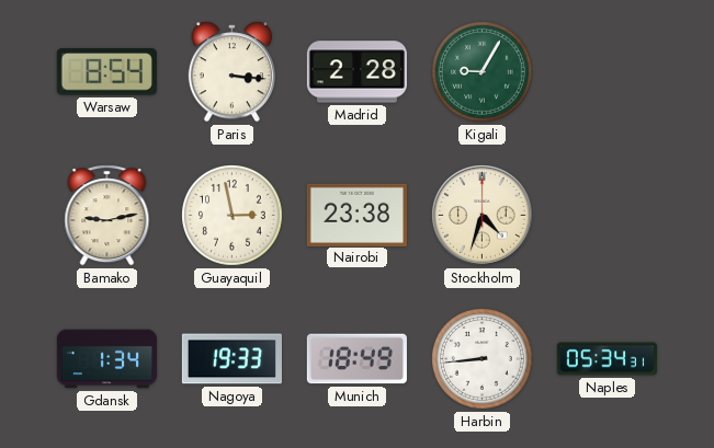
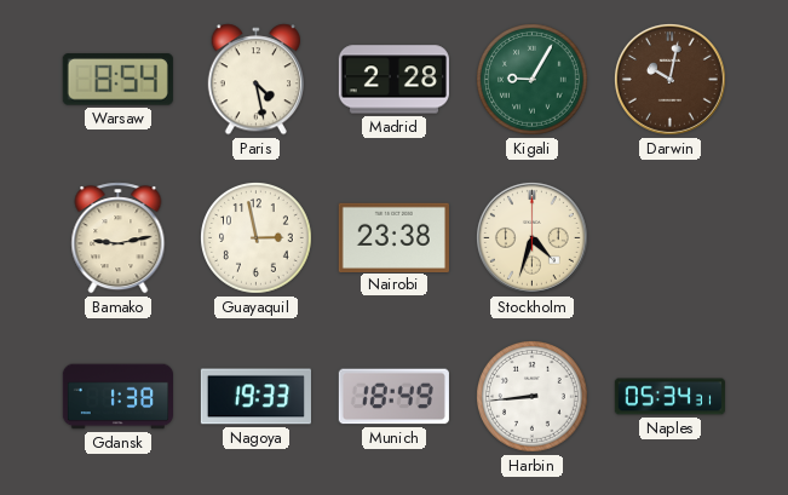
Paris: 3:16 -> 4:28 (255, 80)
Darwin: none -> 10:02 (669, 79)
Gdansk: 1:34 -> 1:38 (117, 397)
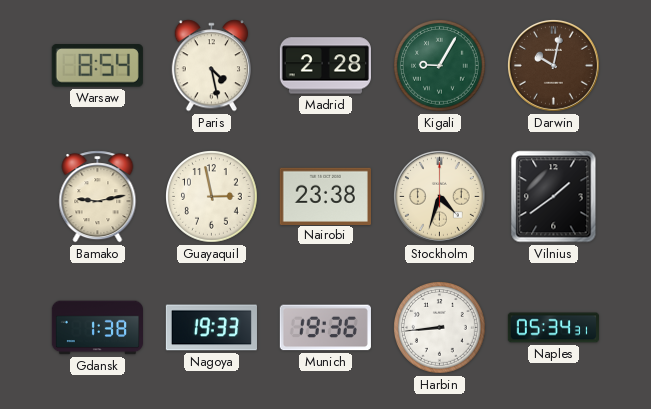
Vilnius: none -> 1:39 (554, 197)
Munich: 18:49 -> 19:36 (325, 328)
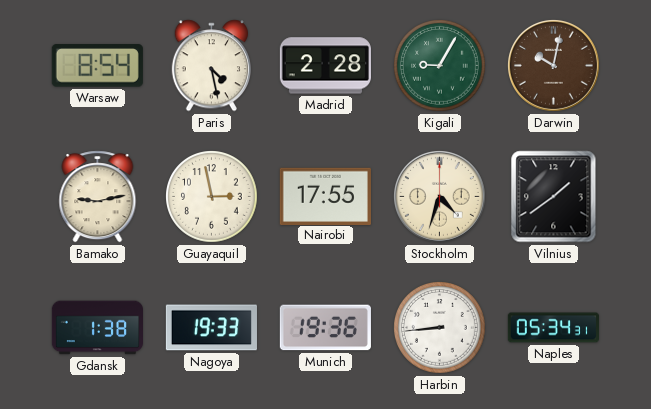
Nairobi: 23:38 -> 17:55 (325, 196)
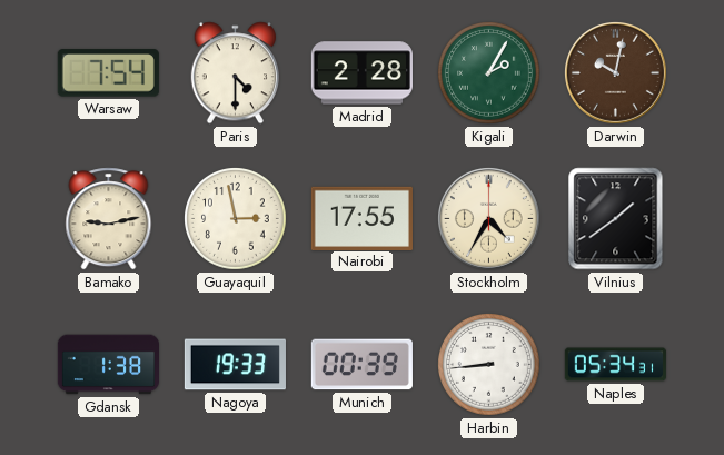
Warsaw: 8:54 -> 7:54 (108, 73)
Paris: 4:28 -> 4:30 (235, 73)
Kigali: 9:05 -> 2:05 (489, 73)
Stockholm: 4:33 -> 4:35 (488, 218)
Munich: 19:36 -> 00:39 (361, 365)
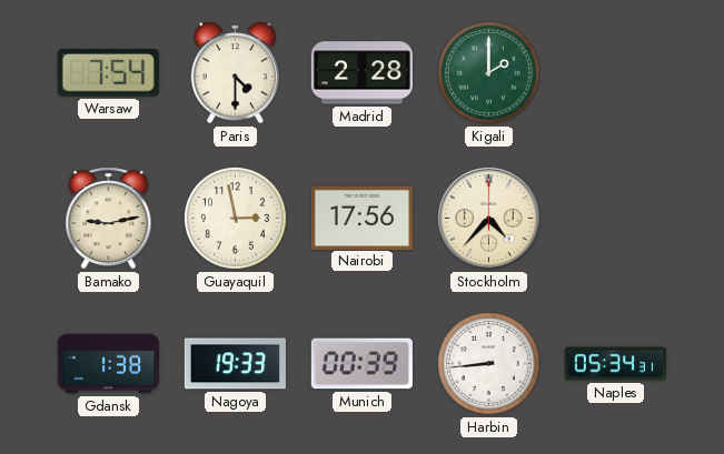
Kigali: 2:05 -> 2:00 (489, 73)
Darwin: 10:02 -> none (615, 72)
Nairobi: 17:55 -> 17:56 (361, 218)
Stockholm: 4:35 -> 4:37 (488, 218)
Vilnius: 1:39 -> none (616, 219)
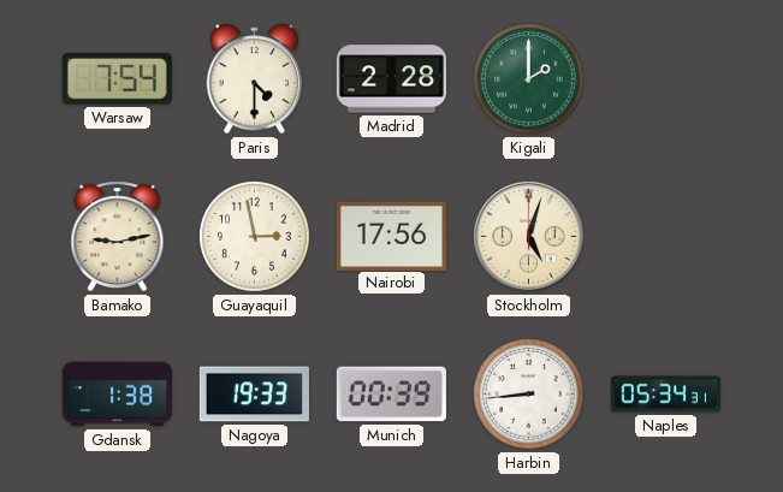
Stockholm: 4:37 -> 5:03 (528, 236)
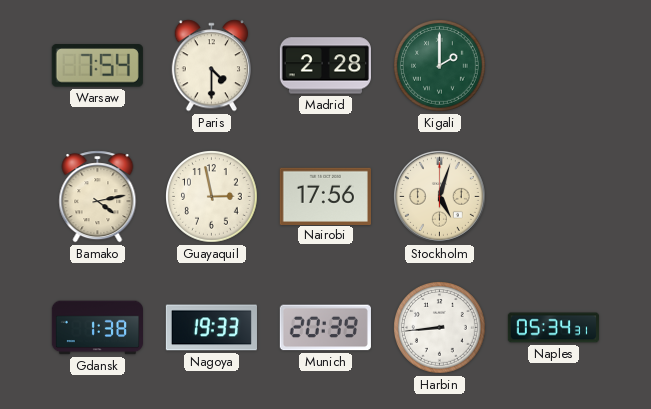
Bamako: 9:13 -> 4:13 (98, 197)
Munich: 00:39 -> 20:39 (325, 328)
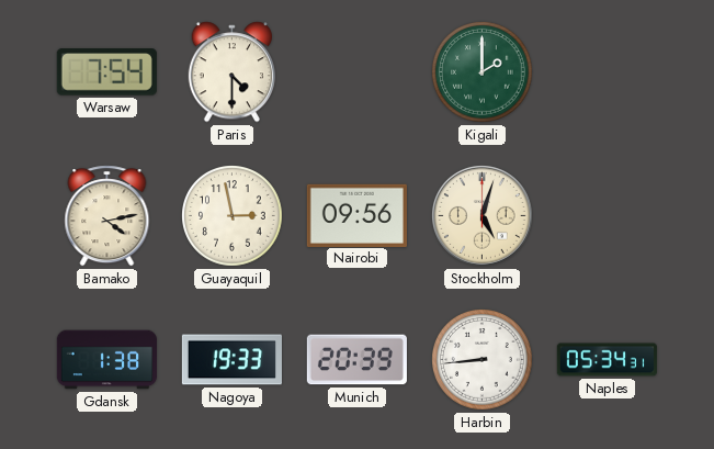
Madrid: 2:28 -> none (325, 66)
Nairobi: 17:56 -> 09:56 (356, 215)
